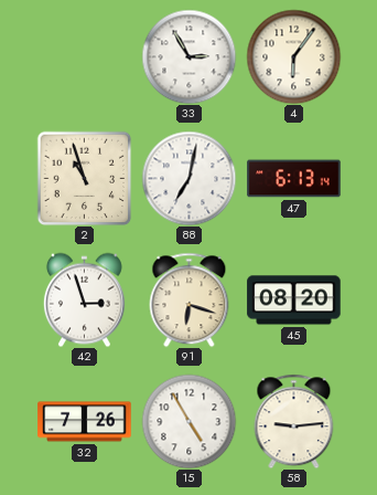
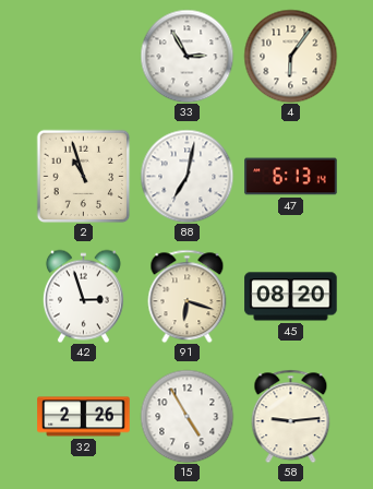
32: 7:26 -> 2:26 (84, 417)
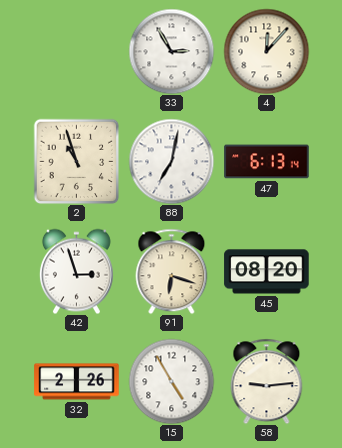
4: 6:06 -> 12:07 (266, 51)
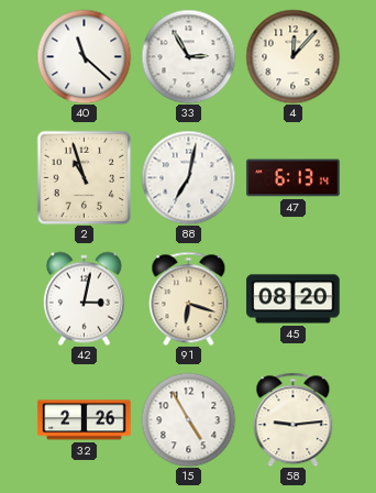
40: none -> 11:22 (84, 56)
42: 2:57 -> 3:02 (84, 298)
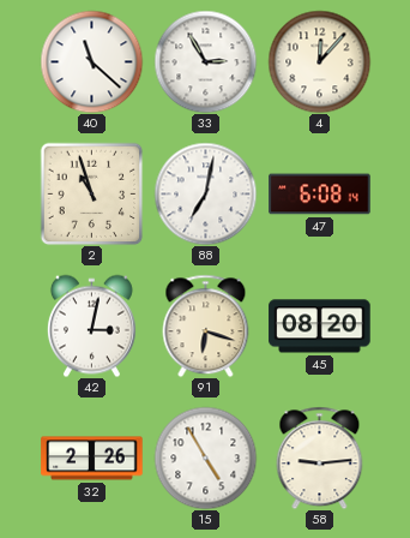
47: 6:13 -> 6:08 (320, 195)
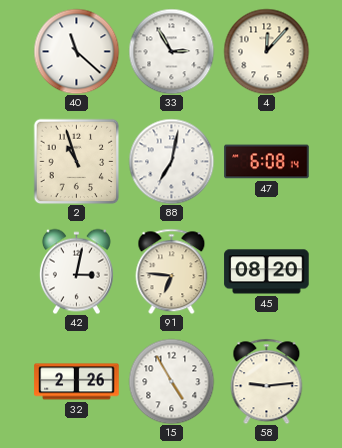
91: 6:18 -> 6:46 (172, 271)
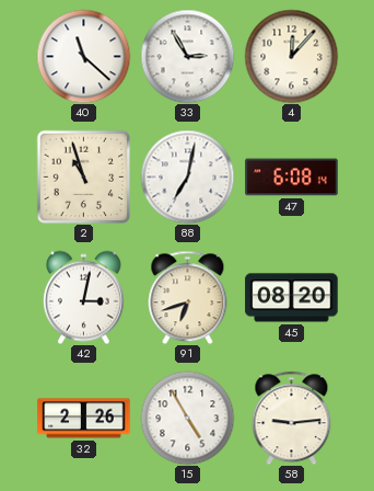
91: 6:46 -> 6:42 (188, 297)
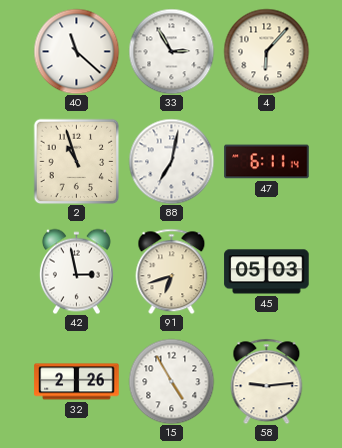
4: 12:07 -> 6:07 (266, 51)
47: 6:08 -> 6:11 (267, 162)
42: 3:02 -> 2:58 (76, 271)
45: 08:20 -> 05:03 (267, 272)
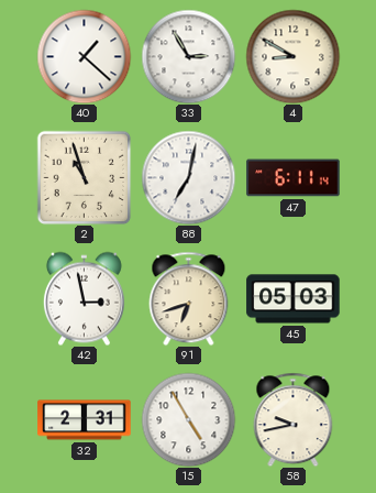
40: 11:22 -> 1:22 (84, 56)
4: 6:07 -> 8:50 (292, 56)
32: 2:26 -> 2:31 (85, 420)
58: 9:14 -> 9:43 (294, 419)
